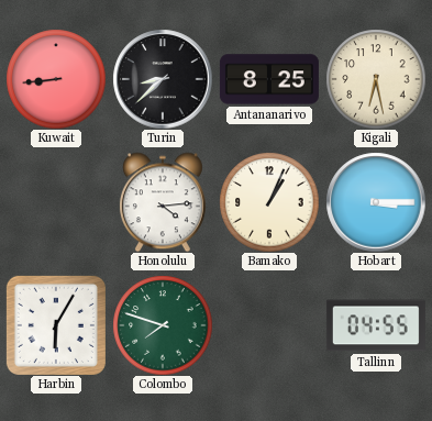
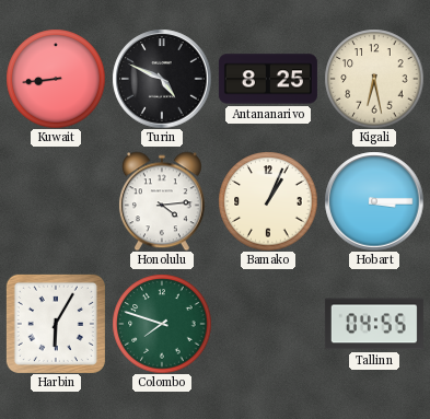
Turin: 8:38 -> 4:49 (162, 79)
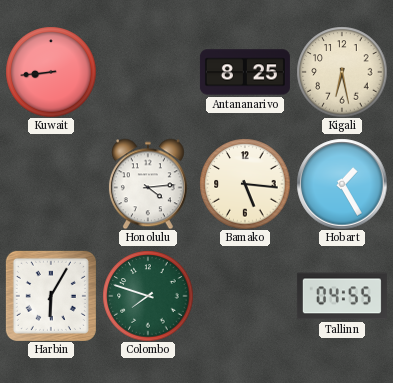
Turin: 4:49 -> none (162, 79)
Bamako: 1:04 -> 5:16 (245, 184)
Hobart: 3:15 -> 1:25 (342, 184)
